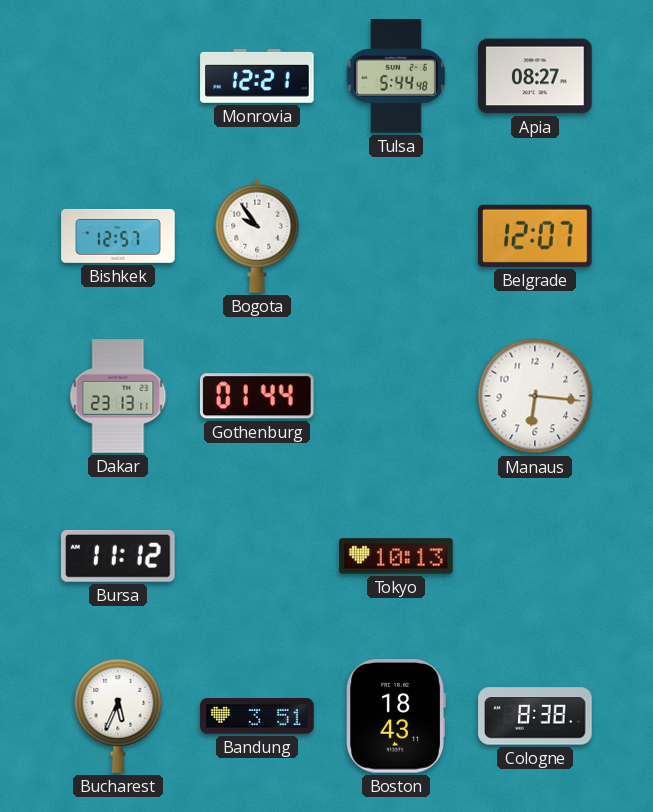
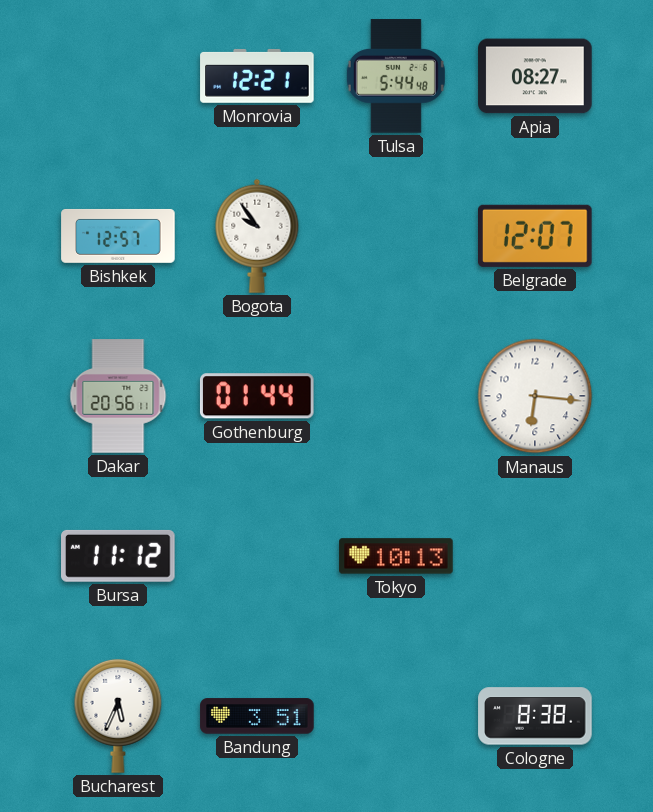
Dakar: 23:13 -> 20:56 (118, 396)
Boston: 18:43 -> none (396, 716)
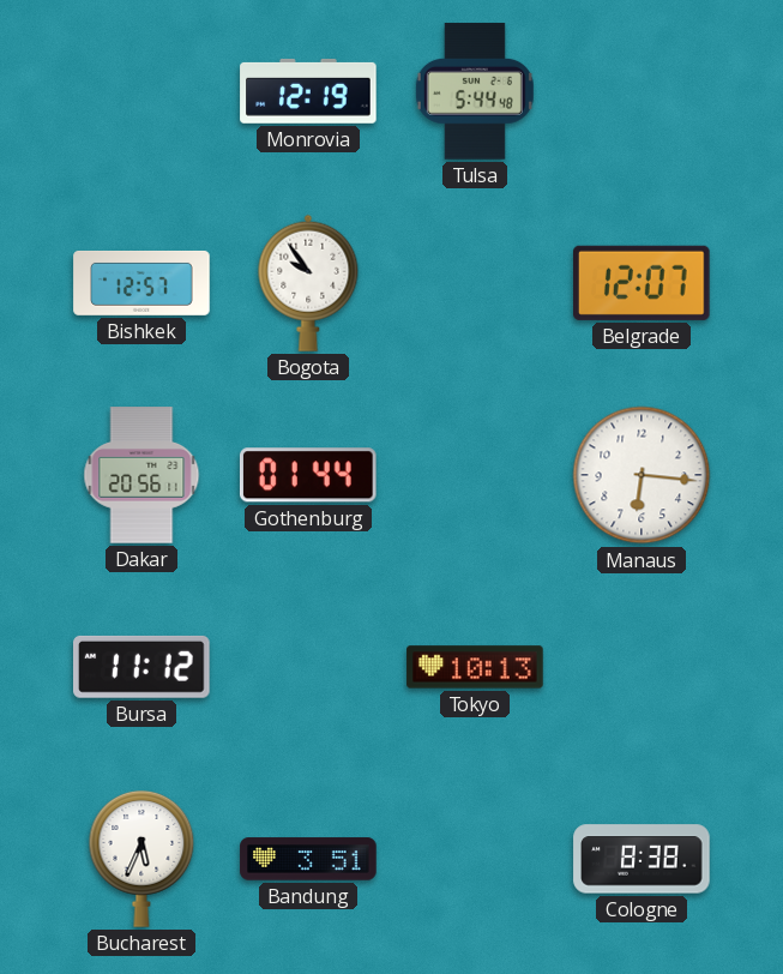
Monrovia: 12:21 -> 12:19 (308, 91)
Apia: 08:27 -> none (535, 76)
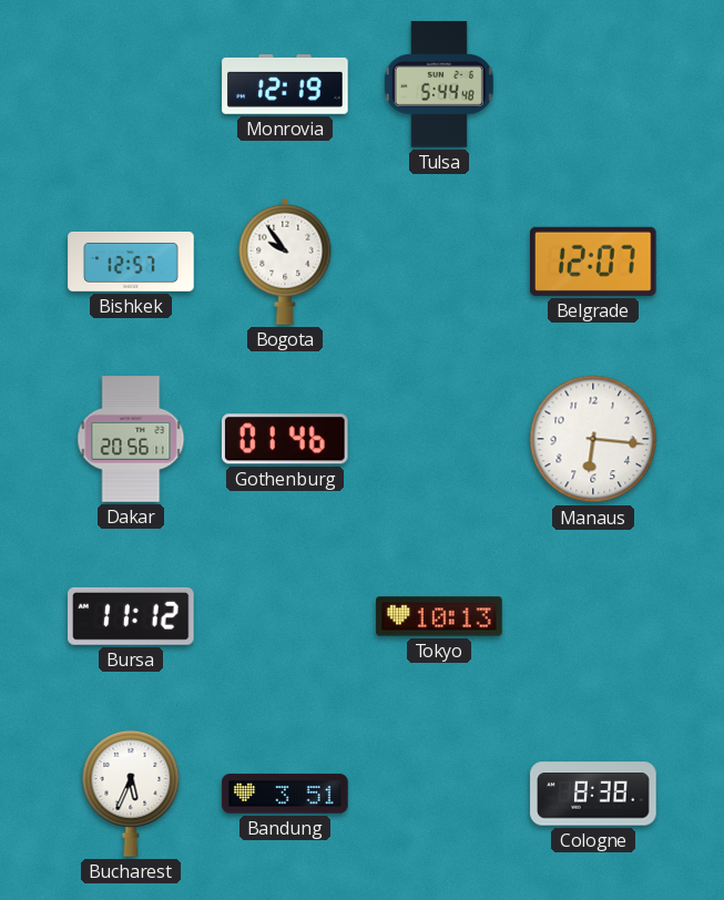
Gothenburg: 01:44 -> 01:46 (285, 439)
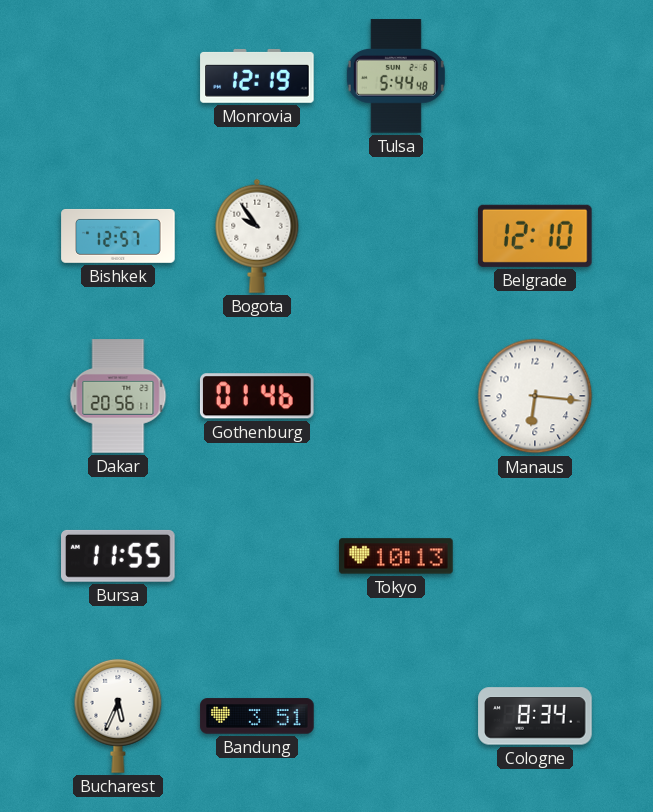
Belgrade: 12:07 -> 12:10 (536, 236)
Bursa: 11:12 -> 11:55 (119, 556)
Cologne: 8:38 -> 8:34 (535, 716)
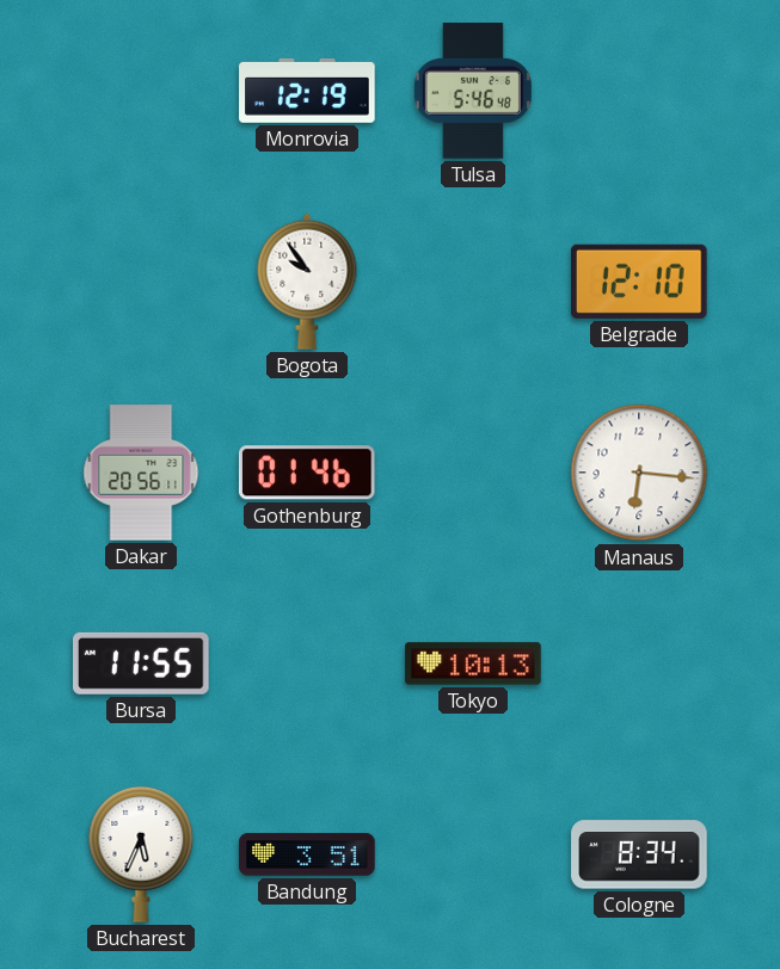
Tulsa: 5:44 -> 5:46 (473, 91)
Bishkek: 12:57 -> none (118, 236)
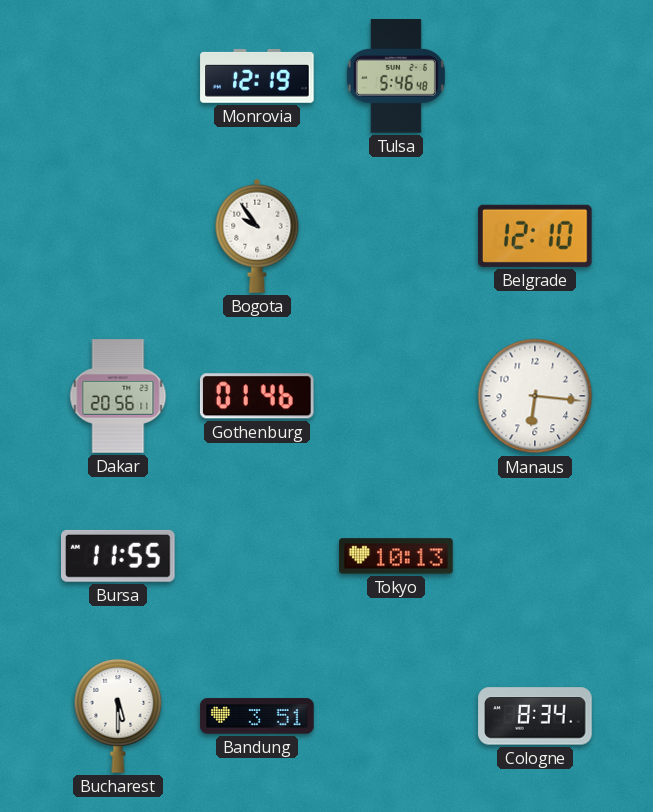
Bucharest: 5:34 -> 5:30 (118, 716)
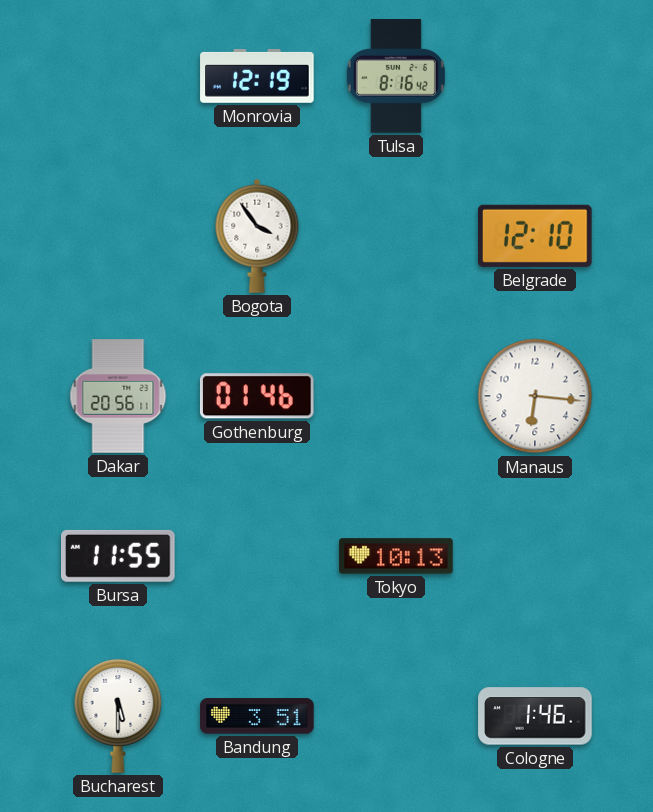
Tulsa: 5:46 -> 8:16 (396, 76)
Bogota: 9:54 -> 3:54 (257, 236)
Cologne: 8:34 -> 1:46 (535, 716)
